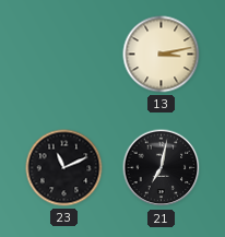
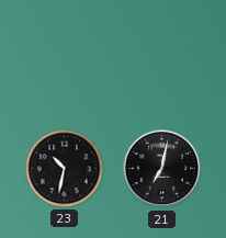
13: 3:13 -> none (162, 55)
23: 11:11 -> 10:32 (65, 169)
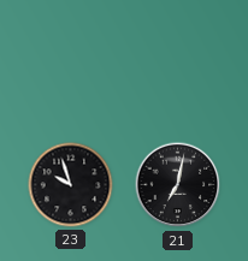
23: 10:32 -> 9:57 (71, 185)
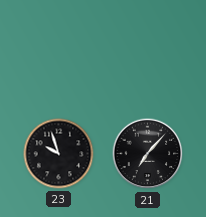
21: 7:02 -> 7:07 (148, 154)
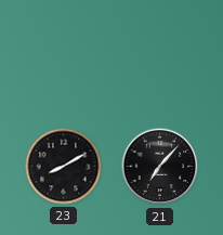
23: 9:57 -> 8:10 (64, 167)
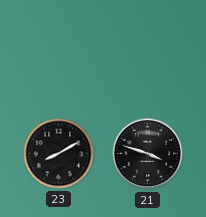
21: 7:07 -> 3:48 (148, 154)
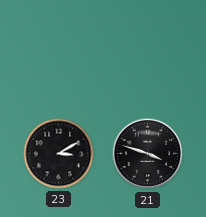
23: 8:10 -> 3:10 (59, 154)
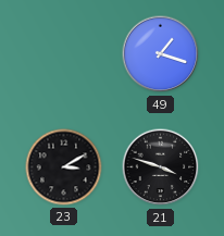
49: none -> 1:18 (161, 54)
